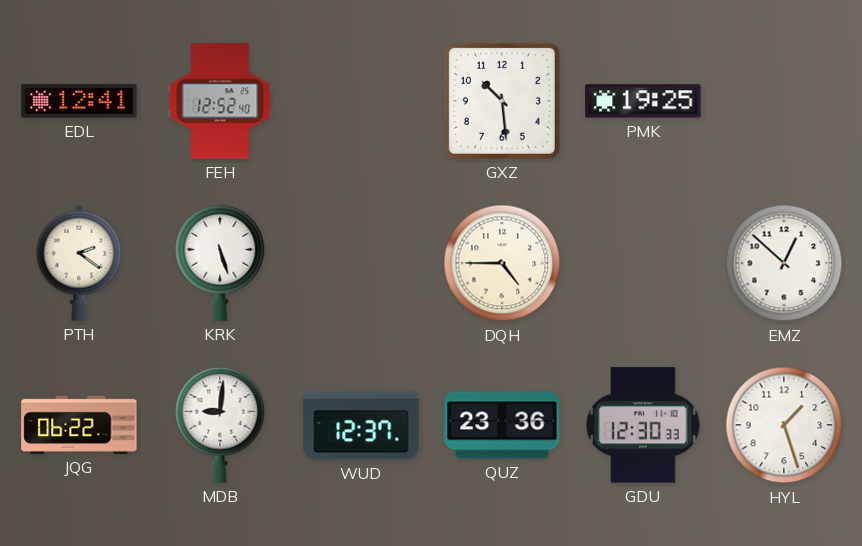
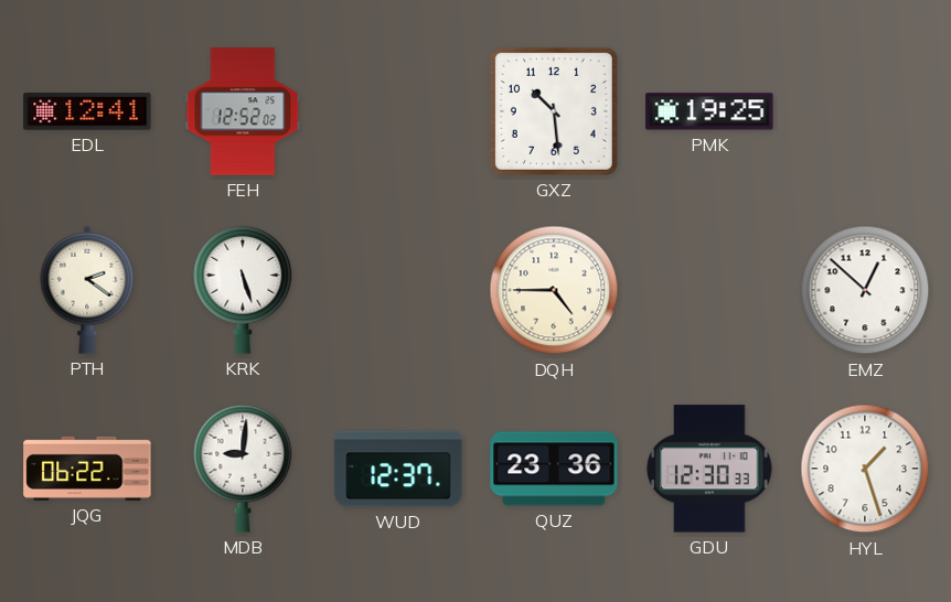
FEH: 12:52:40 -> 12:52:02 (243, 111)
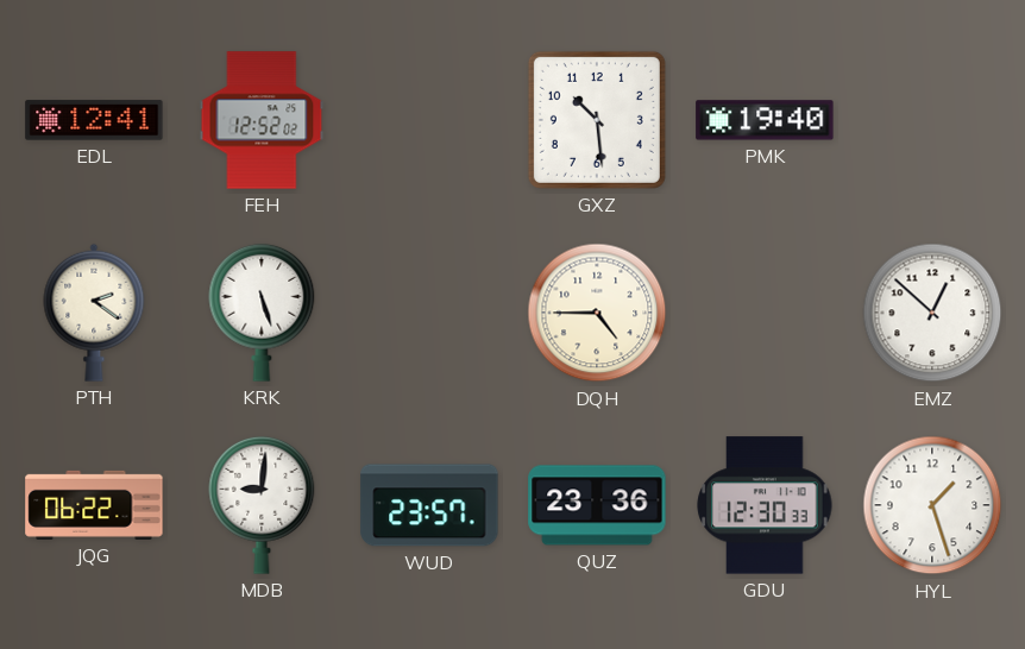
PMK: 19:25 -> 19:40 (765, 120)
WUD: 12:37 -> 23:57 (429, 505)
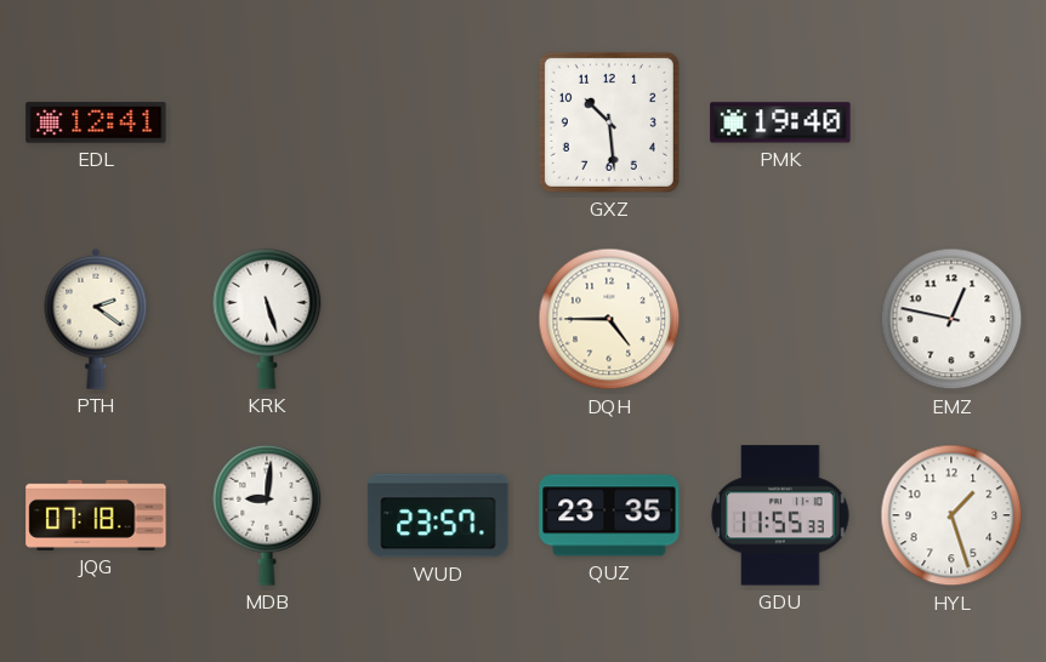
FEH: 12:52 -> none (262, 120)
EMZ: 12:52 -> 12:47 (951, 319)
JQG: 06:22 -> 07:18 (96, 515)
QUZ: 23:36 -> 23:35 (609, 515)
GDU: 12:30 -> 11:55 (780, 515)
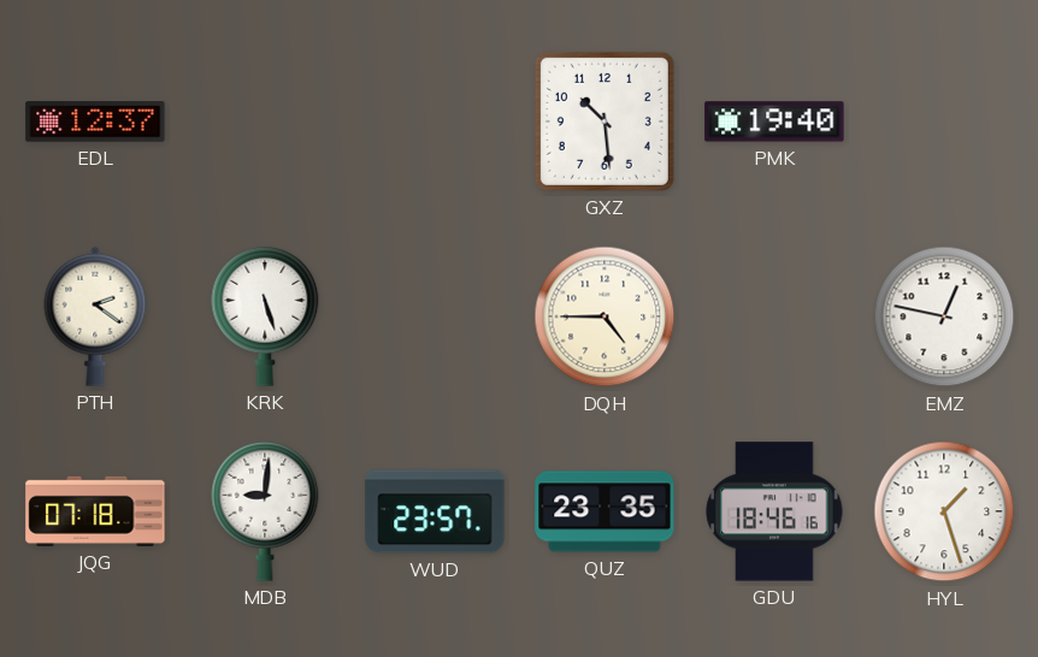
EDL: 12:41 -> 12:37 (95, 122)
GDU: 11:55 -> 18:46 (774, 511)
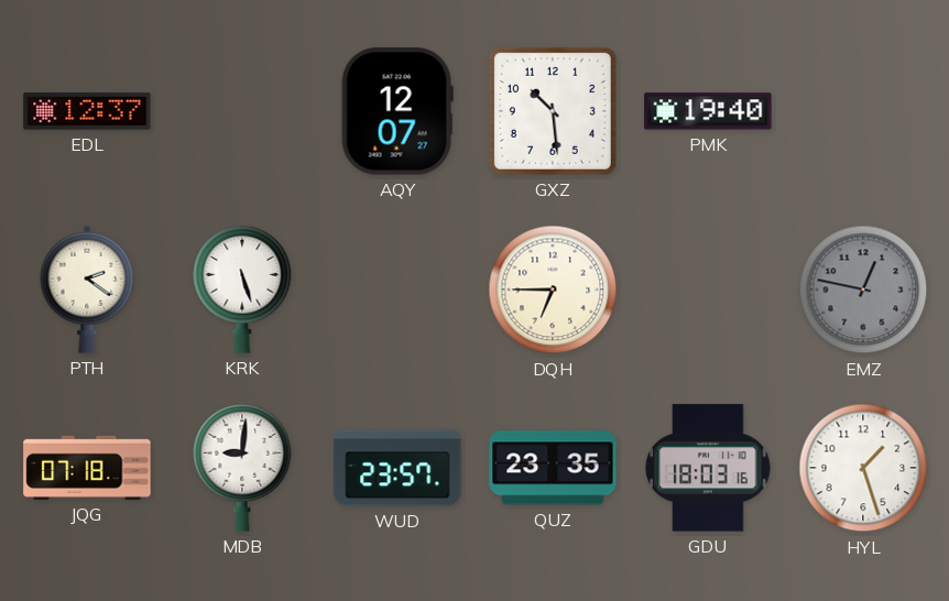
AQY: none -> 12:07 (397, 111)
DQH: 4:45 -> 6:45 (553, 289)
EMZ dial: white -> grey (863, 289)
GDU: 18:46 -> 18:03 (708, 468)
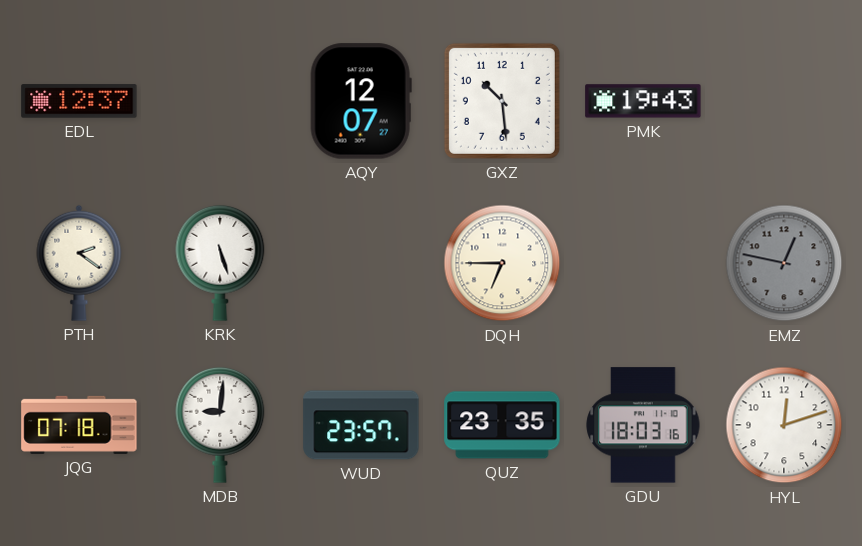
PMK: 19:40 -> 19:43 (643, 101)
HYL: 1:27 -> 12:12 (784, 425)
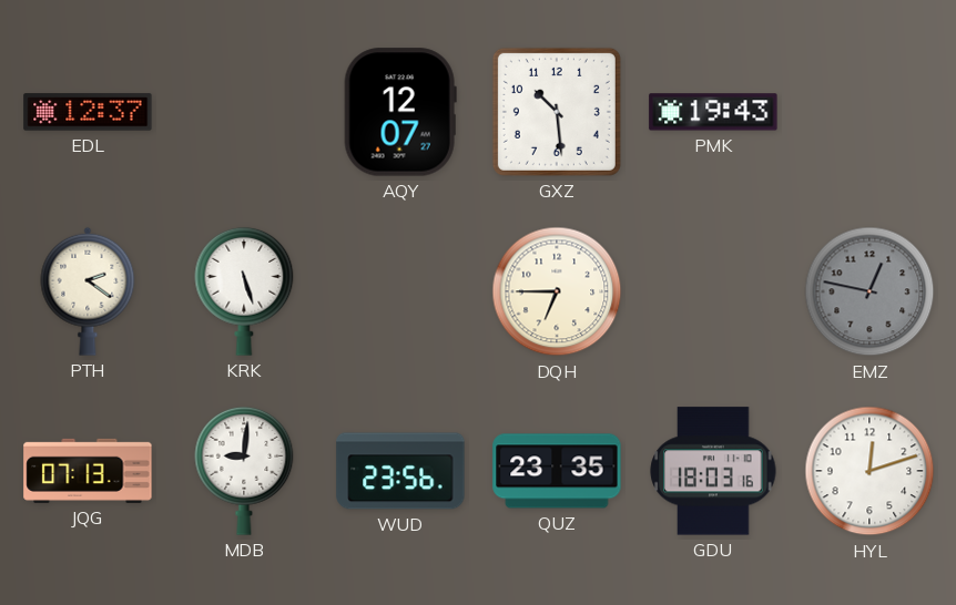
JQG: 07:18 -> 07:13 (88, 471)
WUD: 23:57 -> 23:56 (400, 471)
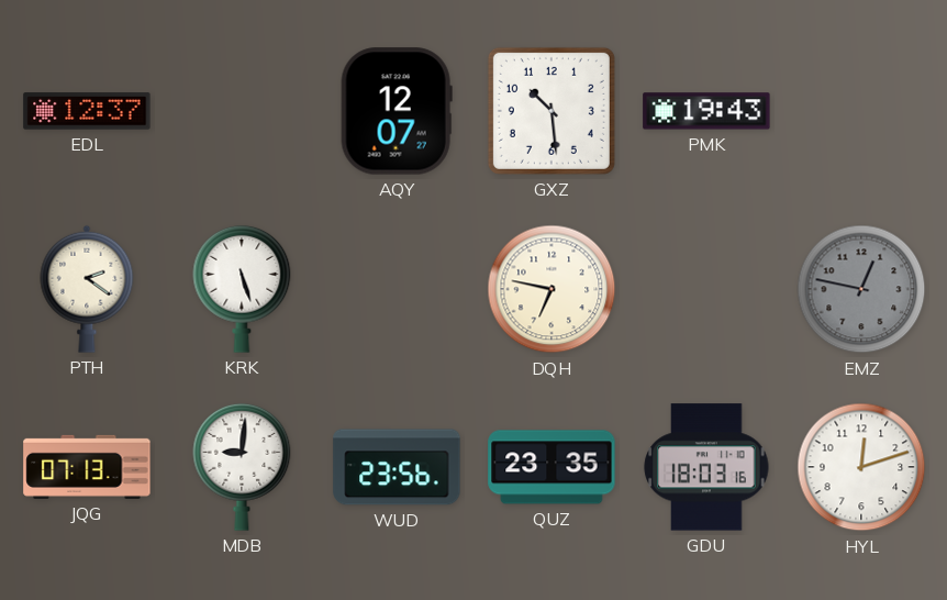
DQH: 6:45 -> 6:47 (552, 289)
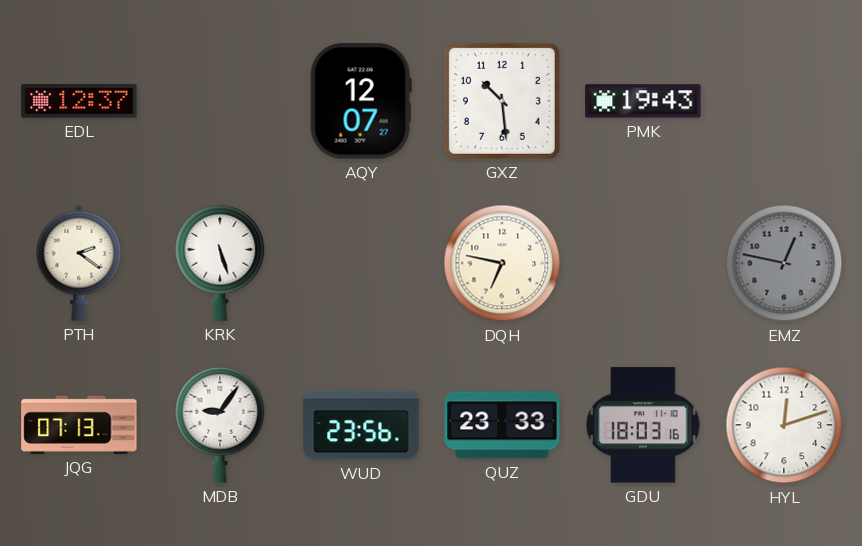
MDB: 9:01 -> 9:06 (220, 425)
QUZ: 23:35 -> 23:33 (502, 425)
